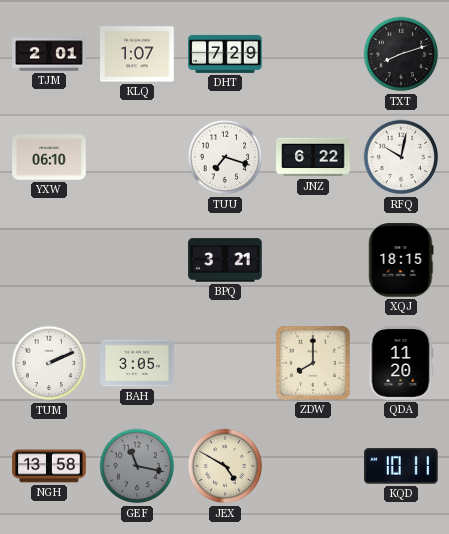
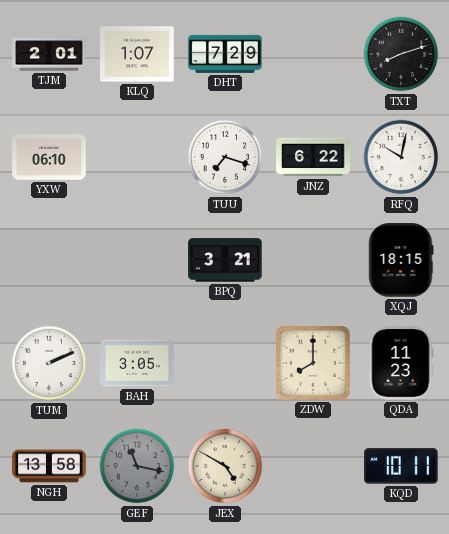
QDA: 11:20 -> 11:23 (401, 363)
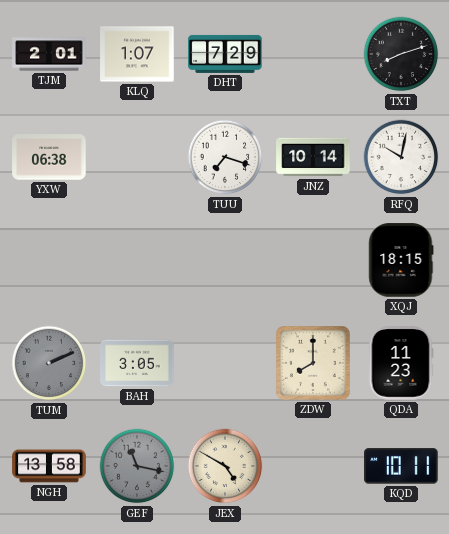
YXW: 06:10 -> 06:38 (49, 157)
JNZ: 6:22 -> 10:14 (313, 157)
BPQ: 3:21 -> none (225, 260)
TUM dial: white -> grey (49, 363)
